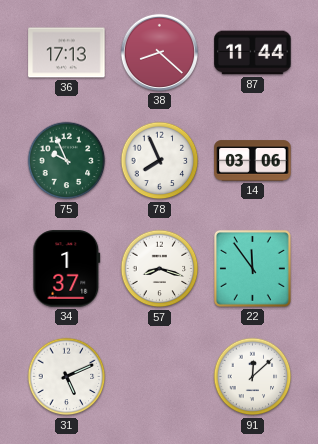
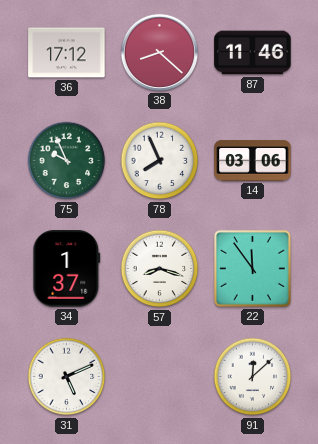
36: 17:13 -> 17:12 (67, 53)
87: 11:44 -> 11:46 (253, 53)
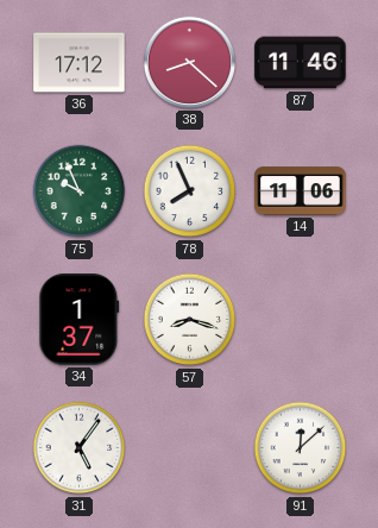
14: 03:06 -> 11:06 (301, 191)
22: 11:54 -> none (252, 268)
31: 5:11 -> 5:06 (80, 448)
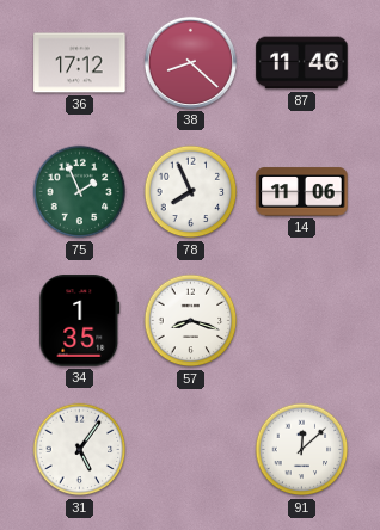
75: 9:56 -> 1:56 (80, 192)
34: 1:37 -> 1:35 (80, 321)
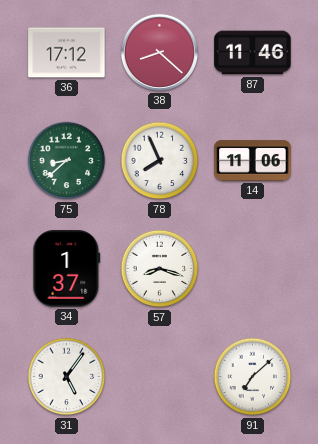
75: 1:56 -> 8:38 (67, 161)
34: 1:35 -> 1:37 (67, 269)
91: 12:08 -> 7:08 (253, 377)
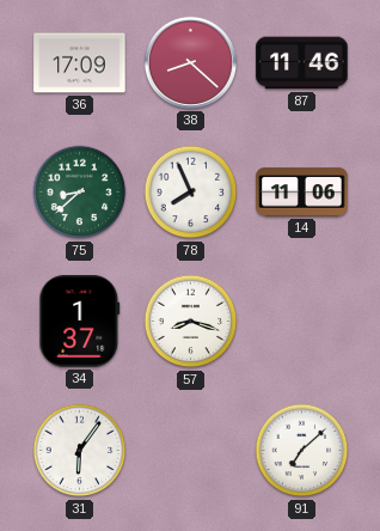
36: 17:12 -> 17:09 (80, 63)
31: 5:06 -> 6:06 (80, 451)
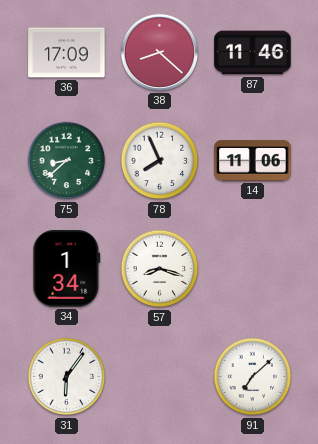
34: 1:37 -> 1:34 (67, 269)
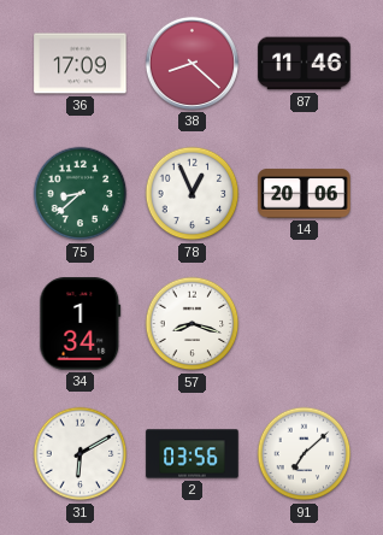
78: 7:56 -> 12:56 (193, 194)
14: 11:06 -> 20:06 (305, 194)
31: 6:06 -> 6:10 (81, 454)
2: none -> 03:56 (193, 454)
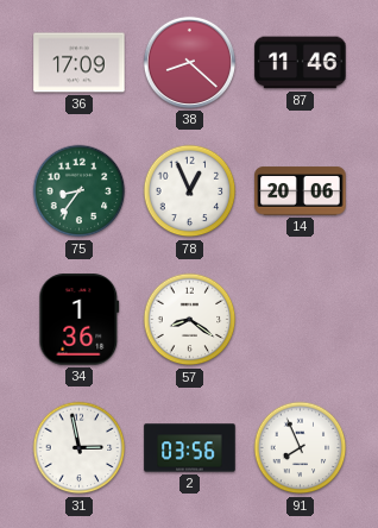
75: 8:38 -> 8:36 (80, 191)
34: 1:34 -> 1:36 (80, 320)
57: 8:18 -> 8:21 (190, 320)
31: 6:10 -> 2:58 (80, 448)
91: 7:08 -> 7:56 (301, 448)
